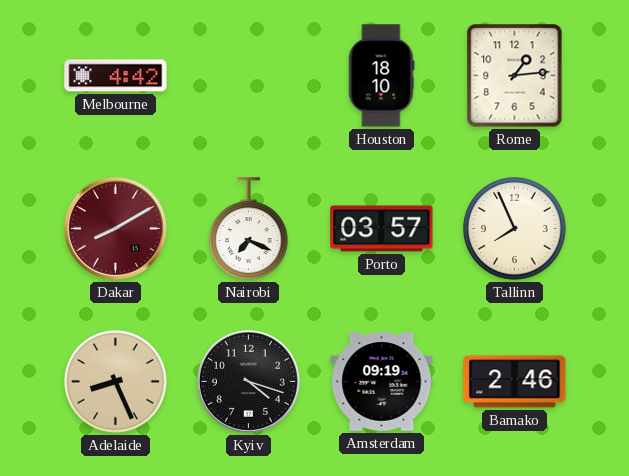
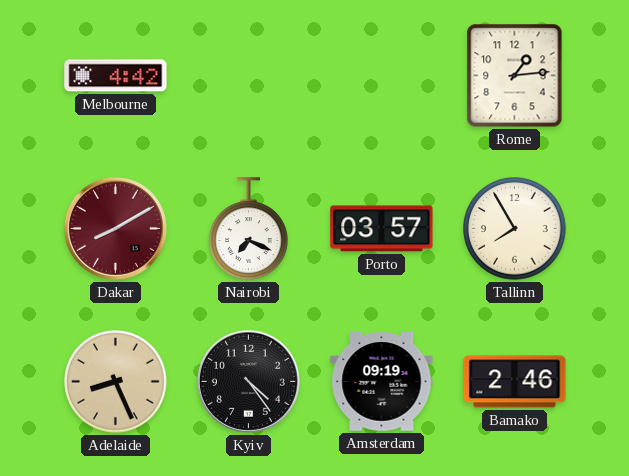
Houston: 18:10 -> none (381, 76)
Tallinn: 7:56 -> 7:55 (515, 229)
Kyiv: 4:18 -> 4:24 (248, 381)
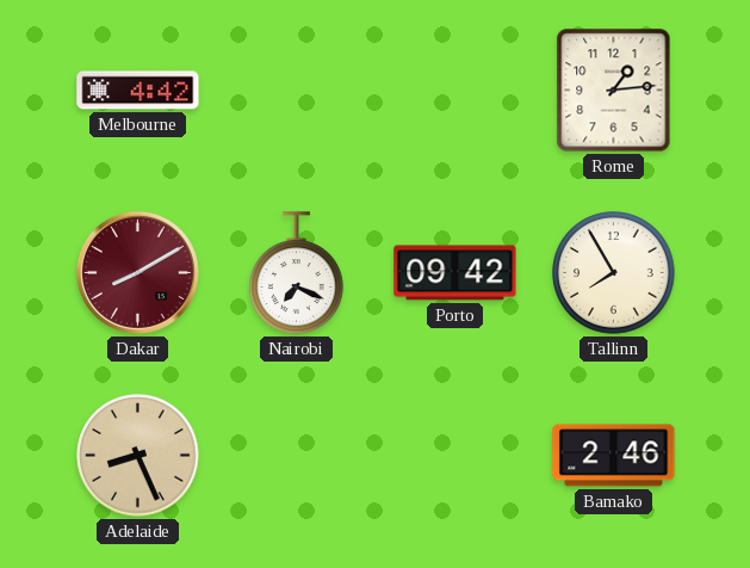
Porto: 03:57 -> 09:42 (455, 273)
Kyiv: 4:24 -> none (248, 381)
Amsterdam: 09:19 -> none (382, 382)
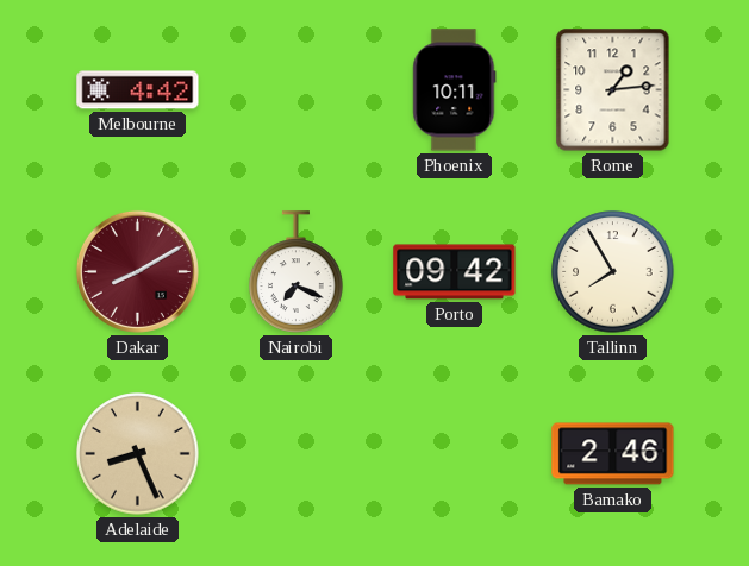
Phoenix: none -> 10:11 (455, 90)
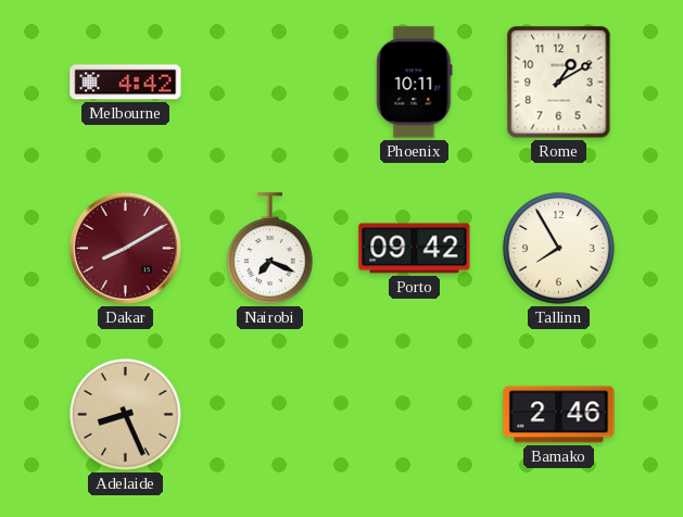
Rome: 1:14 -> 1:10 (559, 83)
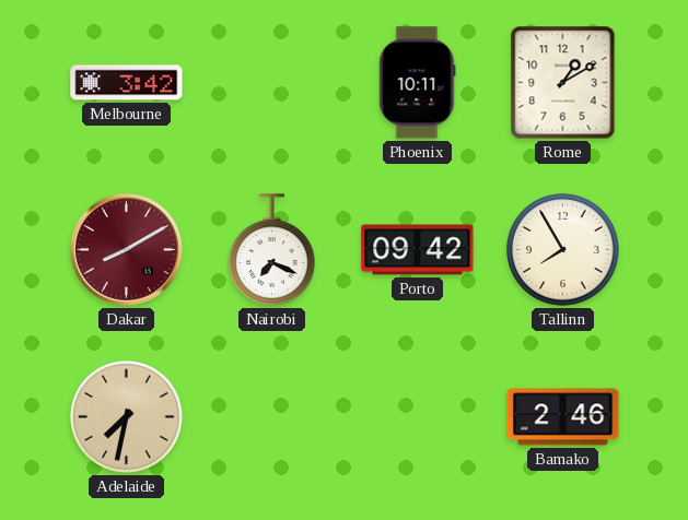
Melbourne: 4:42 -> 3:42 (127, 83)
Adelaide: 8:26 -> 7:32 (127, 417)
